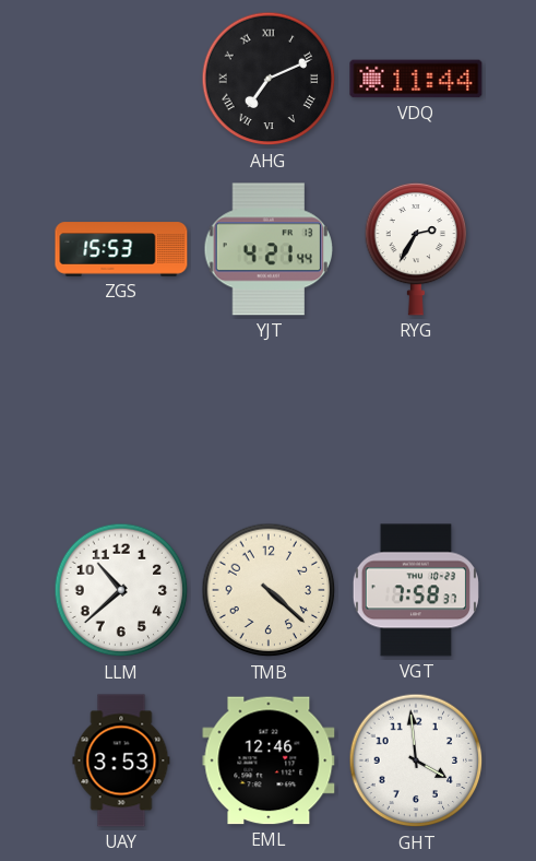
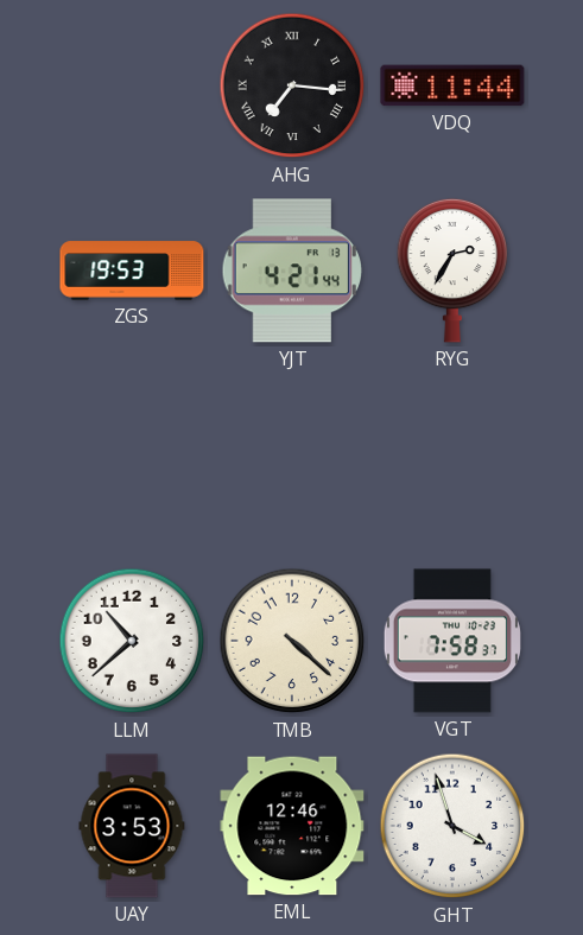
AHG: 7:11 -> 7:16 (292, 85)
ZGS: 15:53 -> 19:53 (132, 271)
GHT: 3:59 -> 3:57 (452, 826)
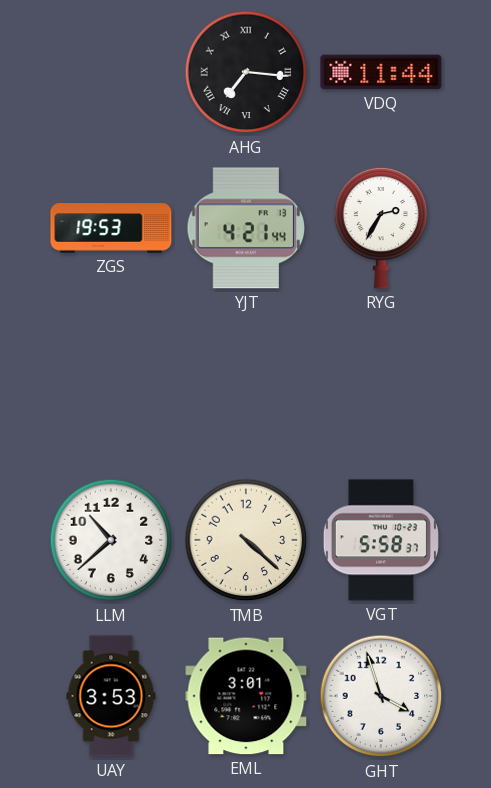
VGT: 7:58 -> 5:58 (381, 540)
EML: 12:46 -> 3:01 (246, 696)
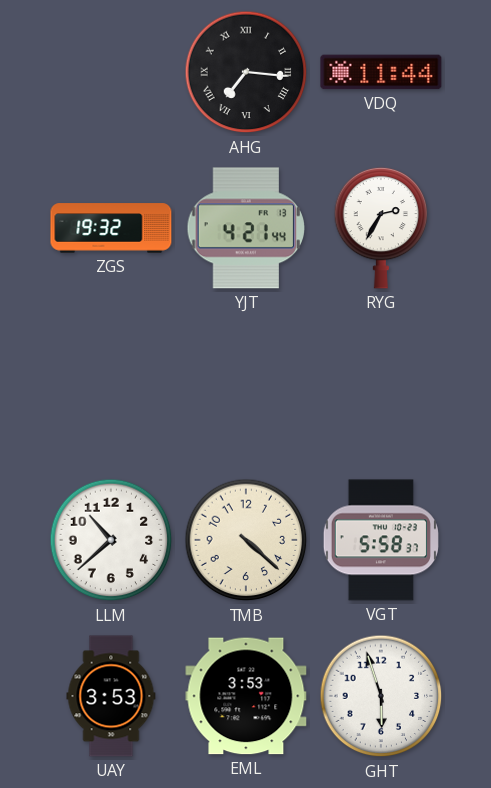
ZGS: 19:53 -> 19:32 (111, 228)
EML: 3:01 -> 3:53 (246, 696)
GHT: 3:57 -> 5:57 (381, 696)
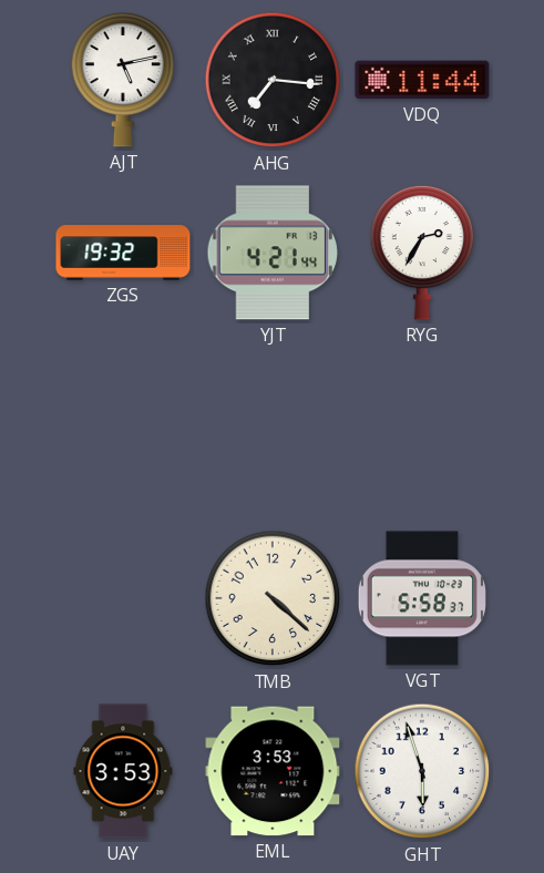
AJT: none -> 5:13 (123, 80)
LLM: 10:38 -> none (111, 540)
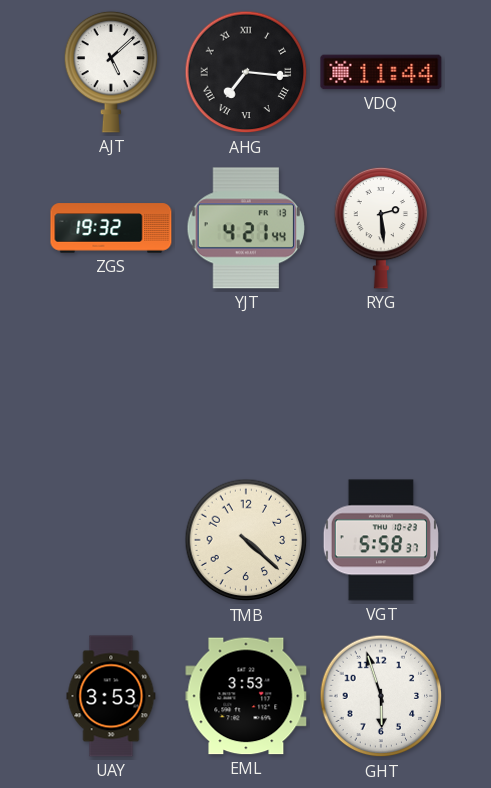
AJT: 5:13 -> 5:08 (111, 72)
RYG: 2:35 -> 2:29 (381, 228)
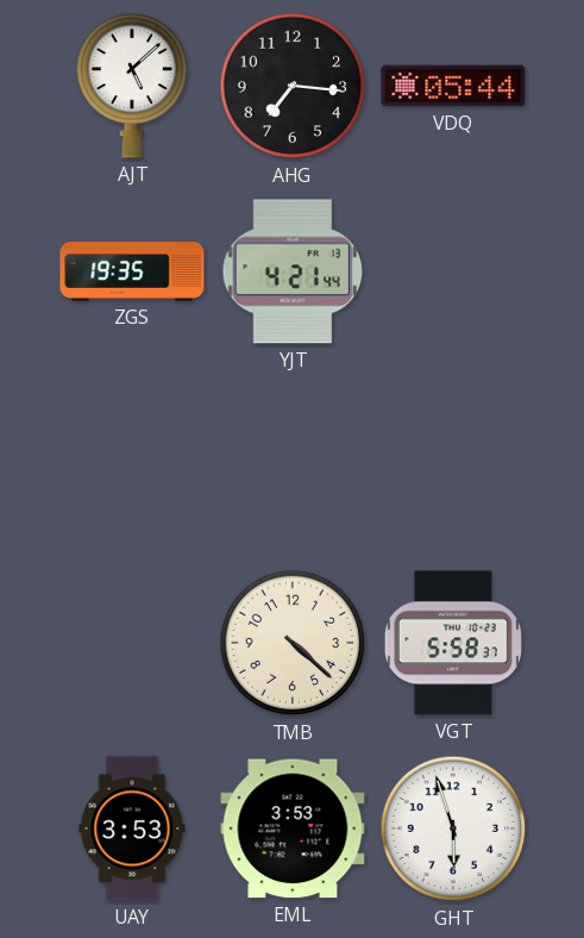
AHG numerals: Roman -> Arabic (293, 86)
VDQ: 11:44 -> 05:44 (453, 86)
ZGS: 19:32 -> 19:35 (132, 271)
RYG: 2:29 -> none (381, 228)
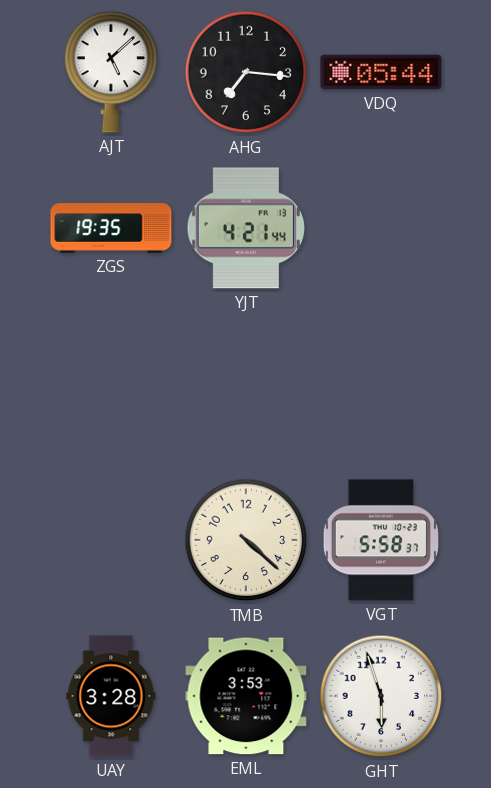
UAY: 3:53 -> 3:28 (111, 696)
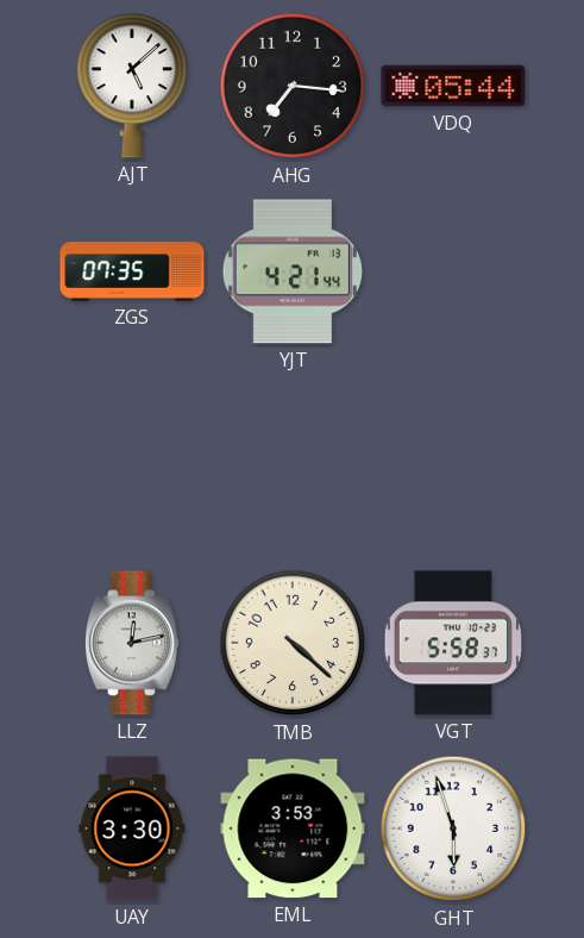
ZGS: 19:35 -> 07:35 (132, 271)
LLZ: none -> 12:13 (132, 643)
UAY: 3:28 -> 3:30 (132, 828)
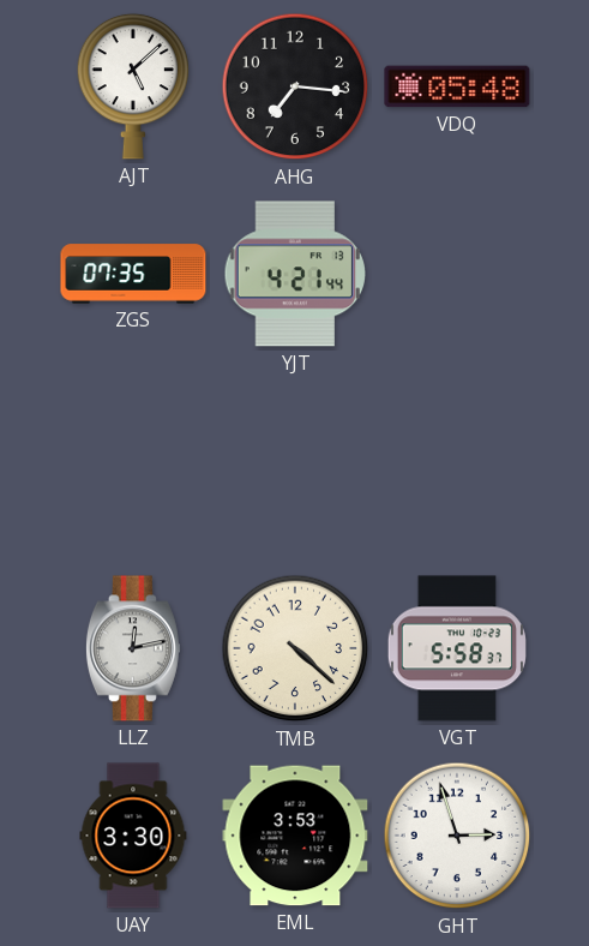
VDQ: 05:44 -> 05:48 (457, 86)
GHT: 5:57 -> 2:57 (457, 836)
